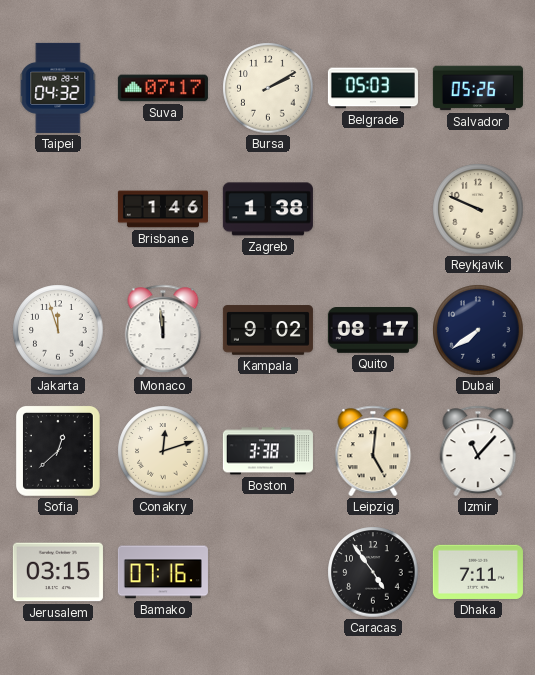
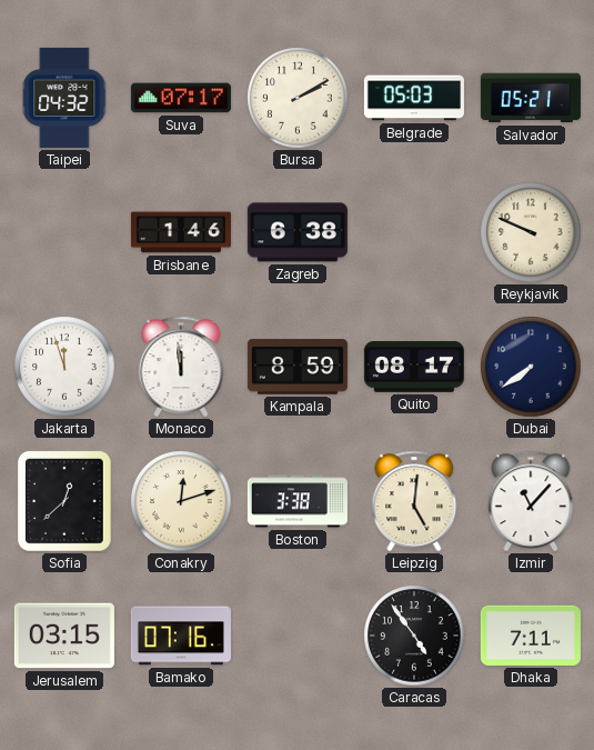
Salvador: 05:26 -> 05:21 (531, 98)
Zagreb: 1:38 -> 6:38 (298, 232)
Kampala: 9:02 -> 8:59 (298, 367)
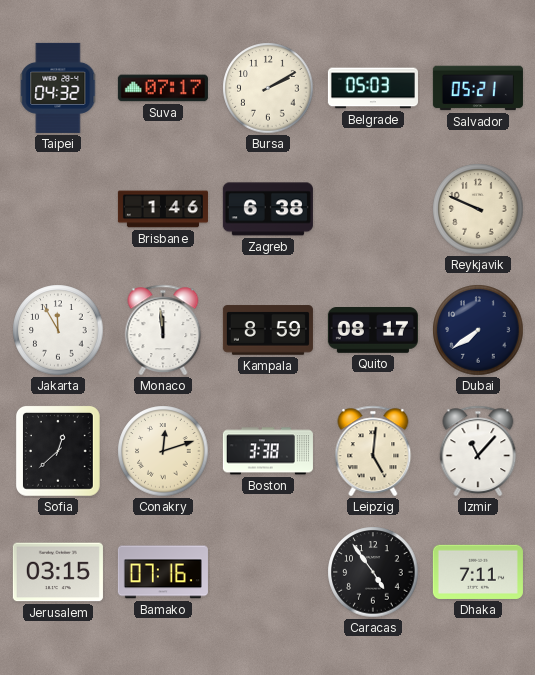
Jakarta: 11:57 -> 11:55 (58, 330)
